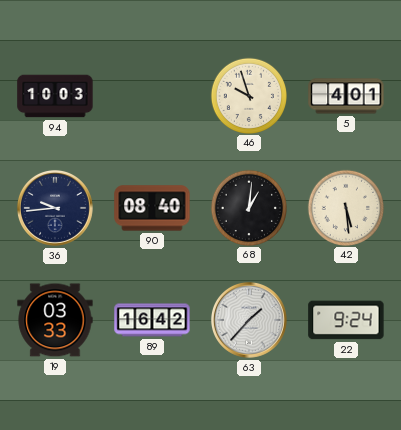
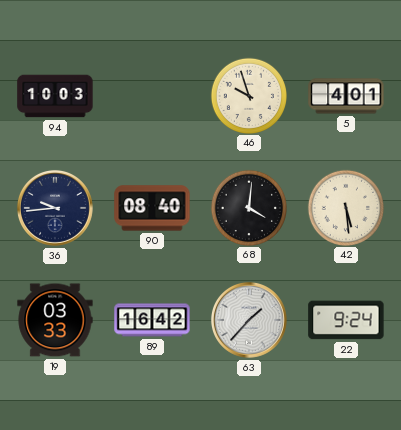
68: 1:01 -> 4:01 (248, 207)
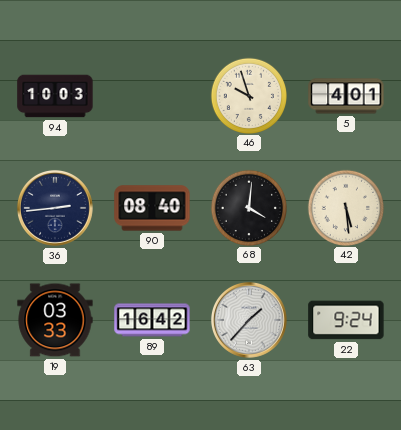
36: 9:44 -> 2:44 (55, 208)
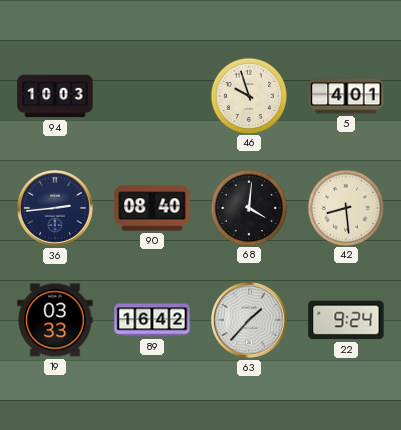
42: 5:29 -> 8:29 (345, 207)
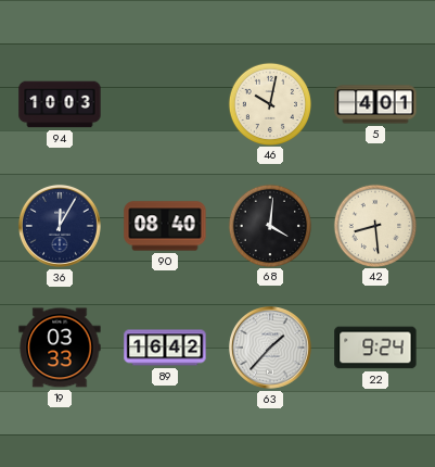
46: 9:57 -> 10:02 (269, 103)
36: 2:44 -> 12:05 (60, 226)
